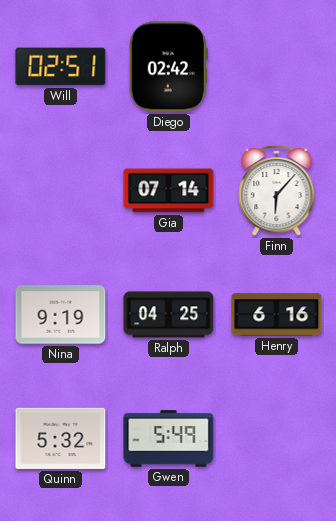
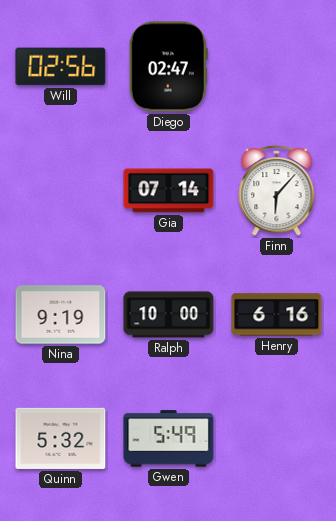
Will: 02:51 -> 02:56 (61, 67)
Diego: 02:42 -> 02:47 (168, 67)
Ralph: 04:25 -> 10:00 (169, 315)
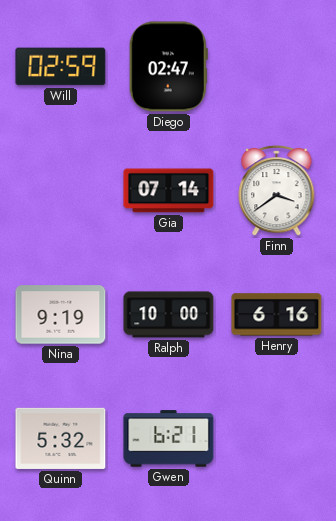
Will: 02:56 -> 02:59 (61, 67)
Finn: 6:07 -> 3:39 (277, 191)
Gwen: 5:49 -> 6:21 (169, 439)
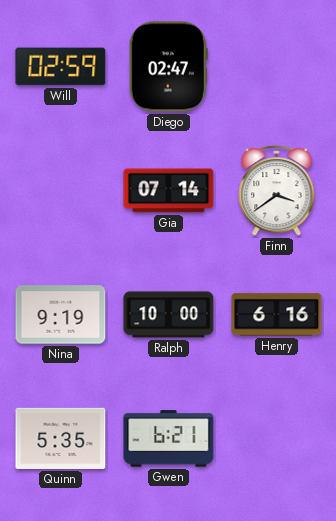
Quinn: 5:32 -> 5:35 (61, 438)
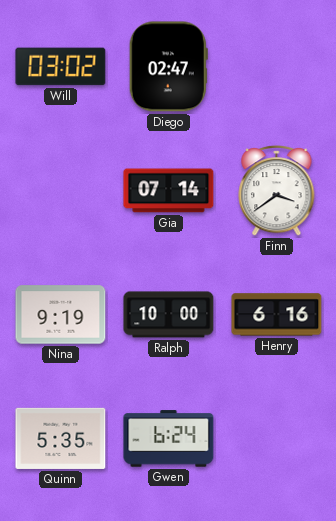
Will: 02:59 -> 03:02 (61, 67)
Gwen: 6:21 -> 6:24 (169, 439)
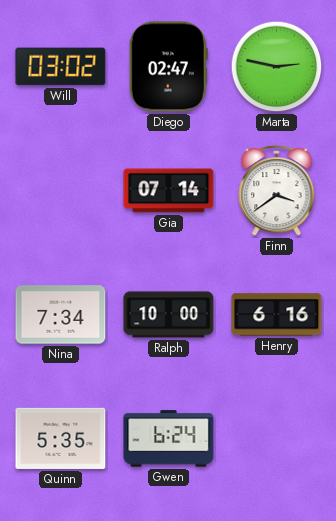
Marta: none -> 2:47 (277, 67)
Nina: 9:19 -> 7:34 (61, 315)
